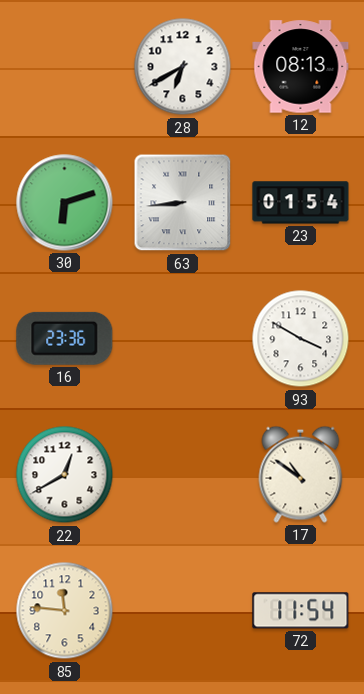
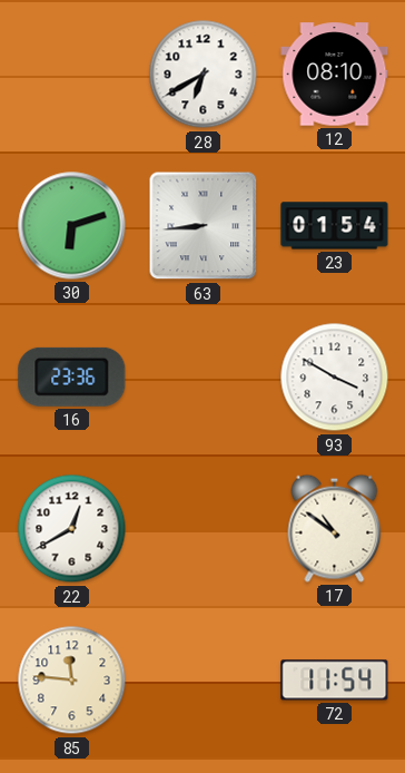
12: 08:13 -> 08:10 (335, 75)
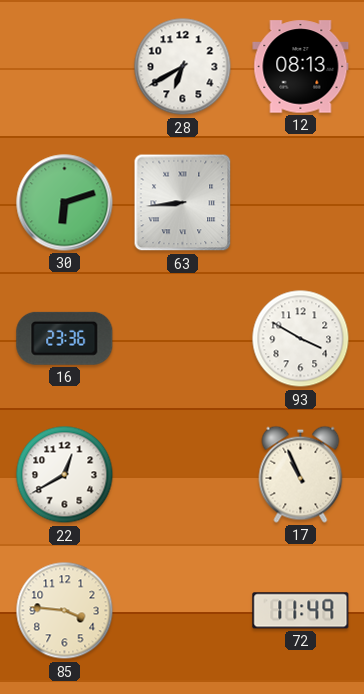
12: 08:10 -> 08:13 (301, 67)
23: 01:54 -> none (335, 226)
17: 10:51 -> 10:56 (301, 474)
85: 11:46 -> 3:46 (65, 611)
72: 11:54 -> 11:49 (301, 611)
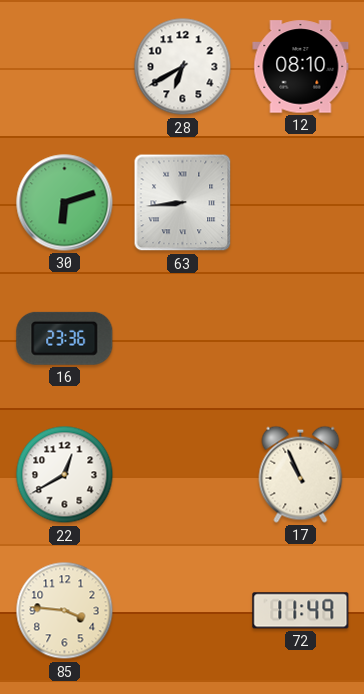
12: 08:13 -> 08:10 (301, 67)
93: 3:50 -> none (301, 339)
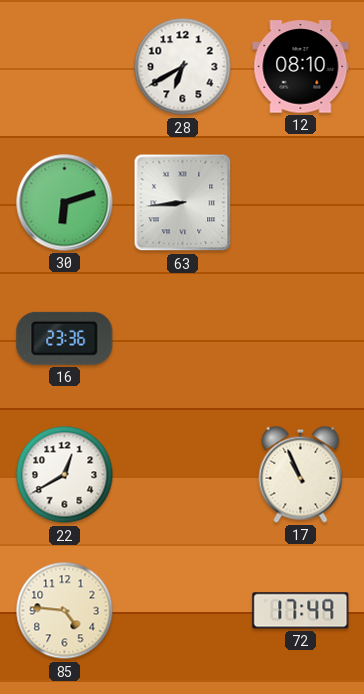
85: 3:46 -> 4:46 (65, 611)
72: 11:49 -> 17:49 (301, 611)
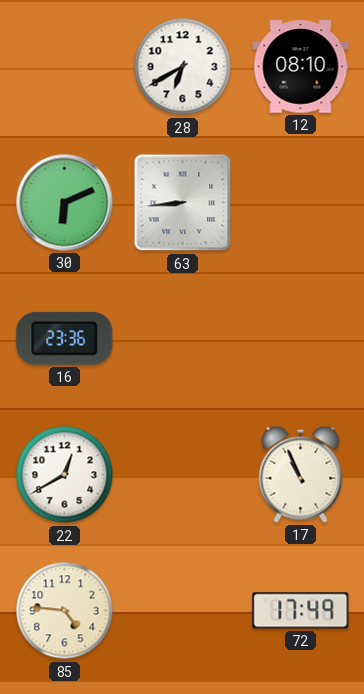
30: 6:12 -> 6:11 (65, 203)
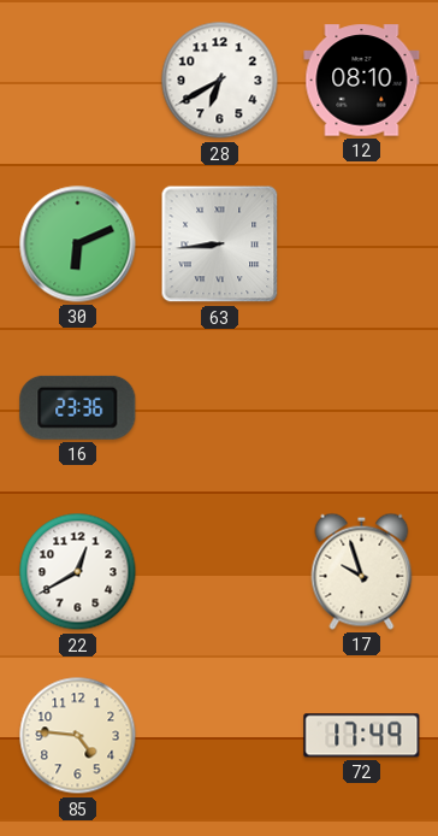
17: 10:56 -> 9:57 (362, 571)
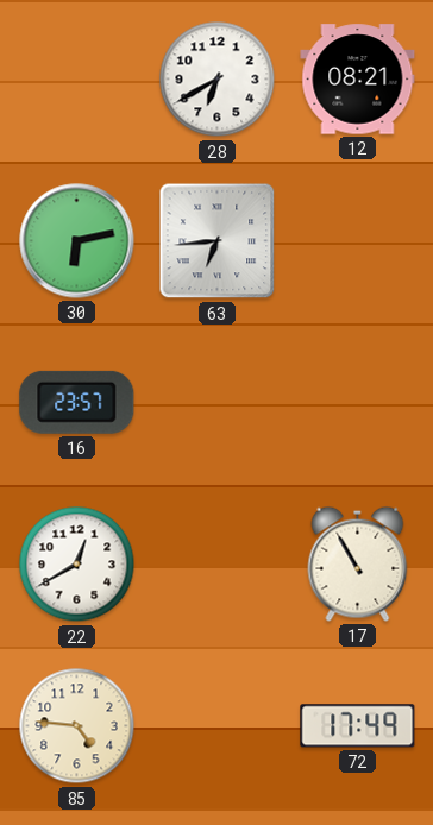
12: 08:10 -> 08:21 (358, 80)
30: 6:11 -> 6:13 (77, 241)
63: 8:44 -> 6:44 (218, 241)
16: 23:36 -> 23:57 (77, 402)
17: 9:57 -> 10:55 (358, 563)
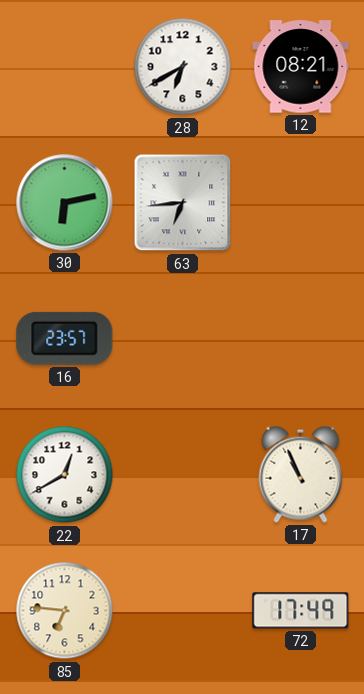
17: 10:55 -> 10:56 (301, 474)
85: 4:46 -> 6:46 (65, 611)
